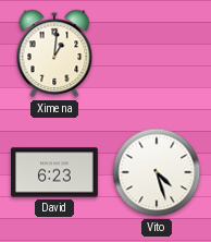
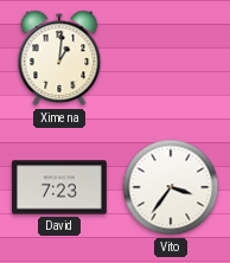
David: 6:23 -> 7:23 (60, 187)
Vito: 4:27 -> 3:36 (171, 187)
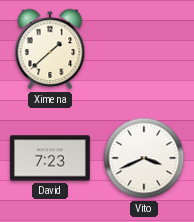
Ximena: 1:01 -> 1:38 (50, 49)
Vito: 3:36 -> 3:41 (144, 158)
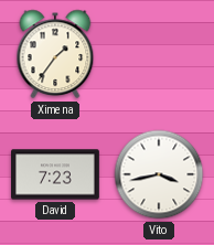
Ximena: 1:38 -> 1:36 (55, 54)
Vito: 3:41 -> 3:43 (159, 174)
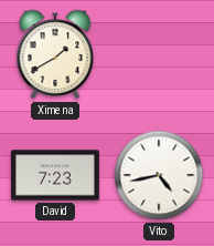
Ximena: 1:36 -> 1:40 (55, 54)
Vito: 3:43 -> 4:43 (159, 175)
